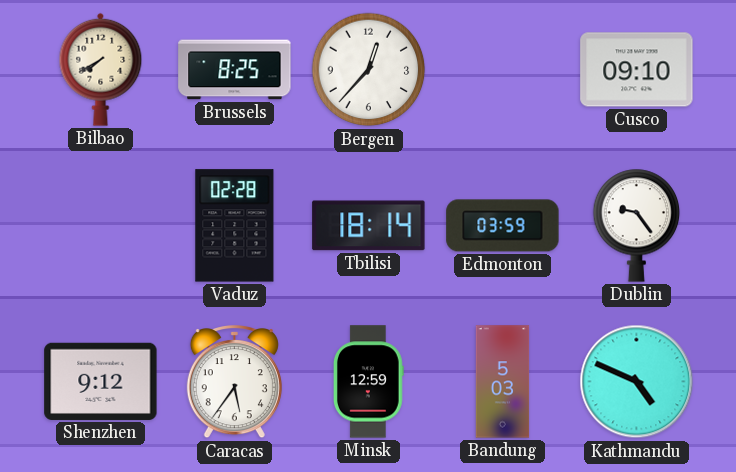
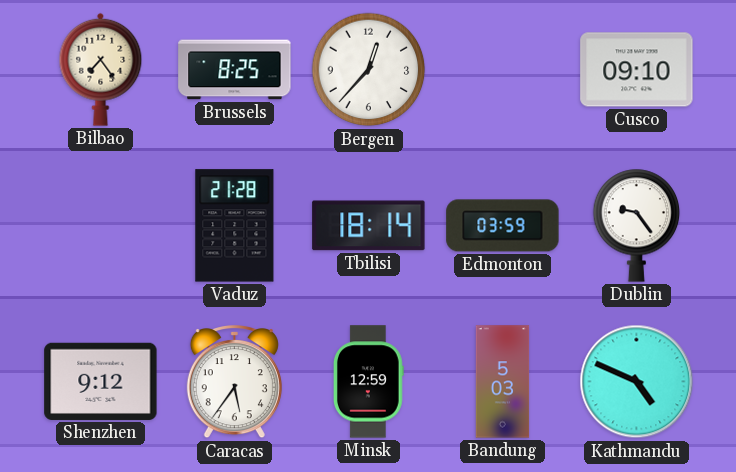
Bilbao: 7:40 -> 7:24 (101, 69)
Vaduz: 02:28 -> 21:28 (235, 226)
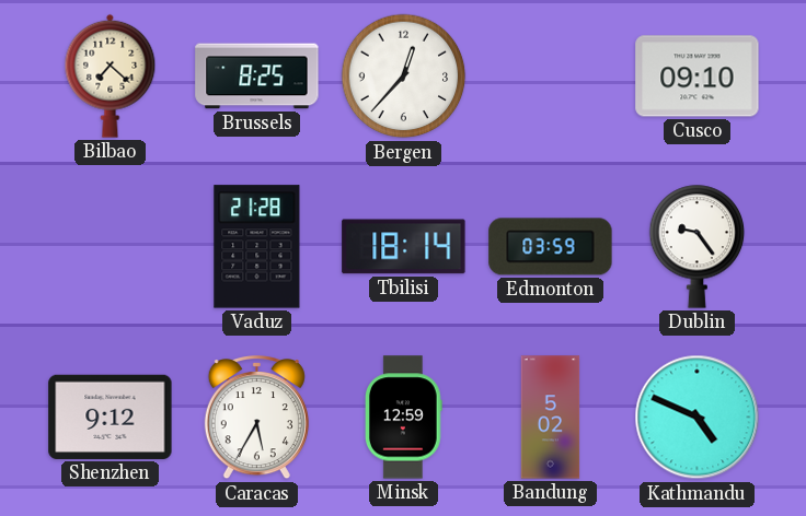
Bilbao: 7:24 -> 7:22 (111, 75)
Caracas: 5:36 -> 5:35 (256, 419)
Bandung: 5:03 -> 5:02 (551, 418)
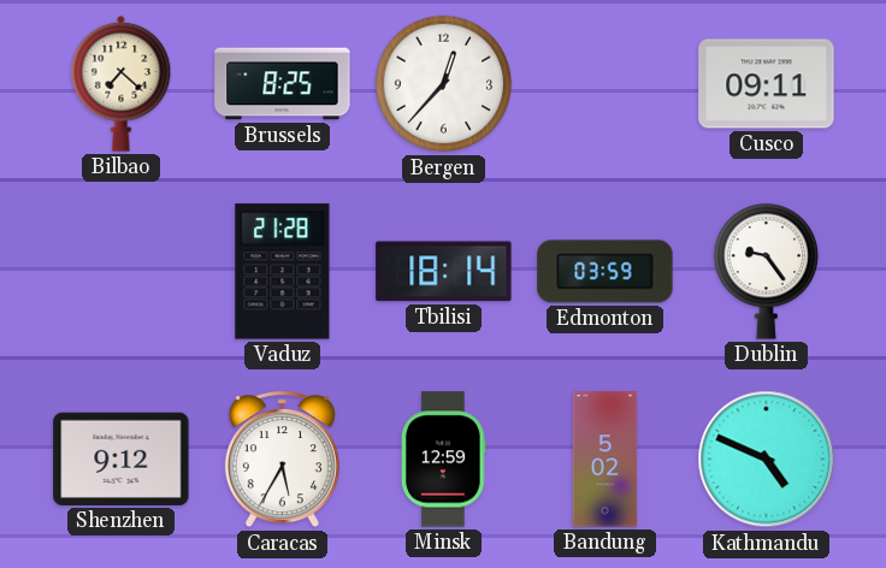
Cusco: 09:10 -> 09:11 (767, 84)
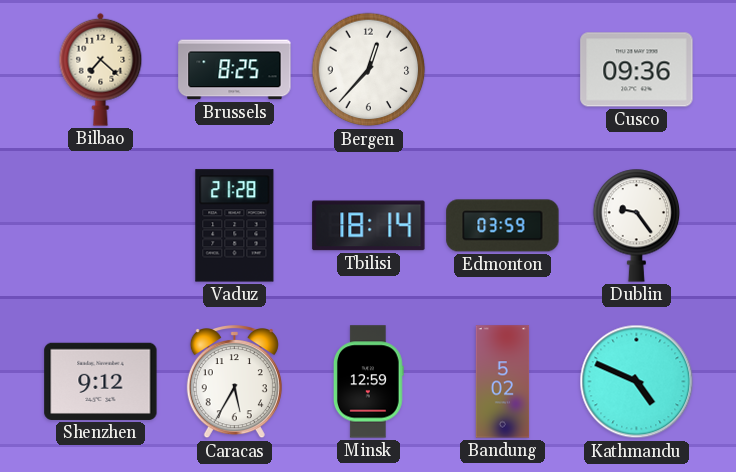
Cusco: 09:11 -> 09:36 (637, 70)
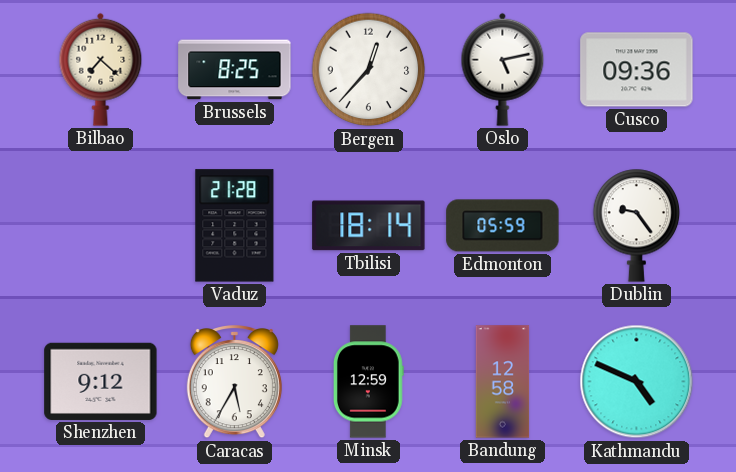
Oslo: none -> 5:13 (503, 69)
Edmonton: 03:59 -> 05:59 (503, 226)
Bandung: 5:02 -> 12:58 (503, 382)
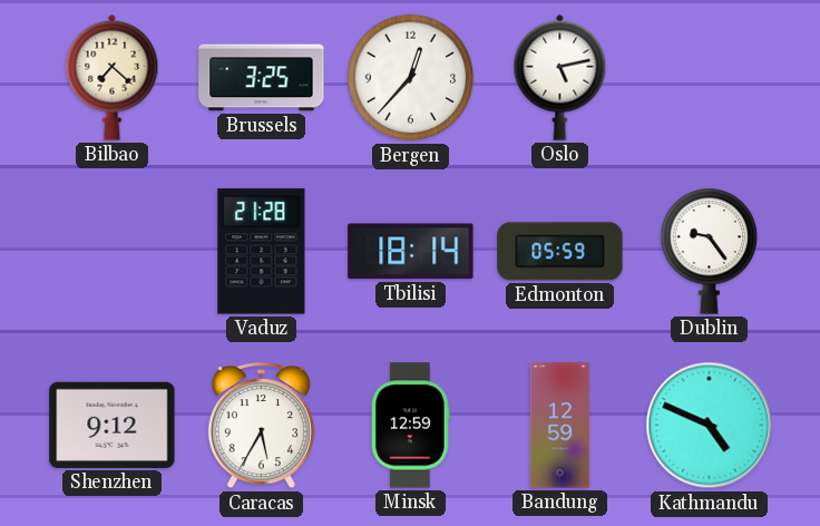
Brussels: 8:25 -> 3:25 (262, 78)
Cusco: 09:36 -> none (637, 70)
Bandung: 12:58 -> 12:59 (560, 426)
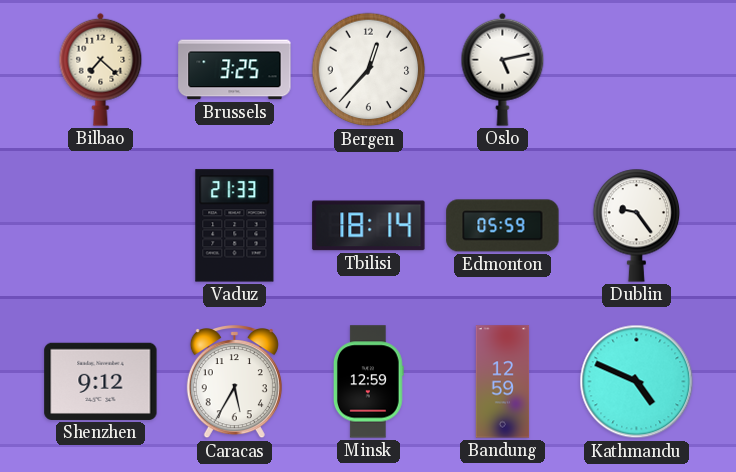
Vaduz: 21:28 -> 21:33 (235, 226)
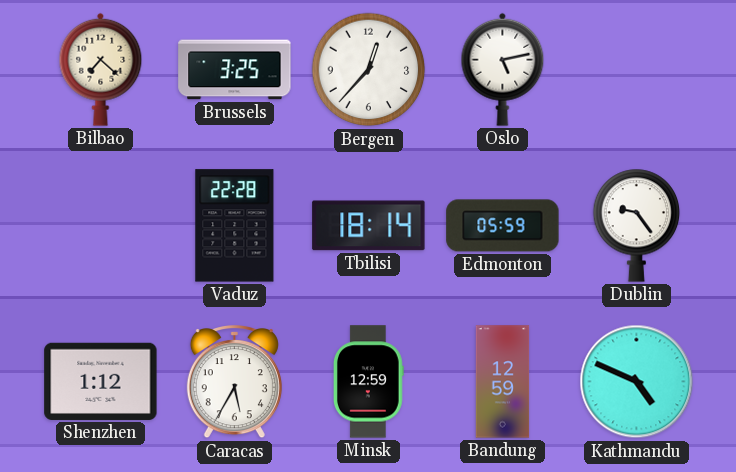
Vaduz: 21:33 -> 22:28 (235, 226)
Shenzhen: 9:12 -> 1:12 (101, 381)
